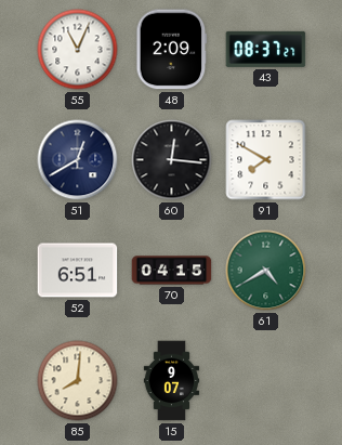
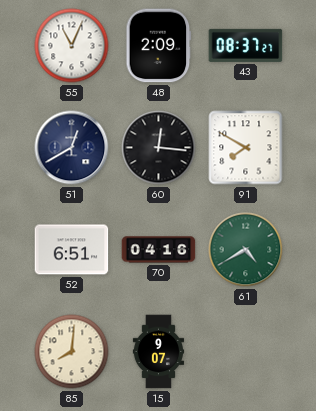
70: 04:15 -> 04:16 (159, 250)
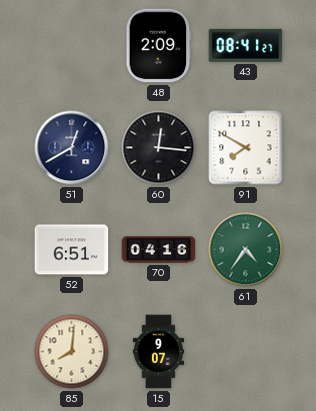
55: 11:04 -> none (72, 46)
43: 08:37 -> 08:41 (246, 45)
61: 4:40 -> 4:36 (246, 250)
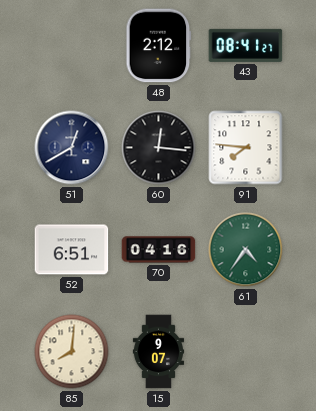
48: 2:09 -> 2:12 (159, 46)
91: 7:50 -> 7:46 (246, 148)
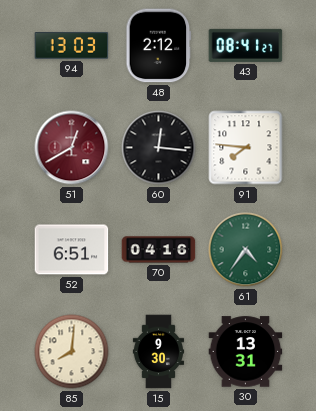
94: none -> 13:03 (72, 46)
51 dial: navy -> burgundy (72, 148)
15: 9:07 -> 9:30 (159, 352)
30: none -> 13:31 (246, 352)
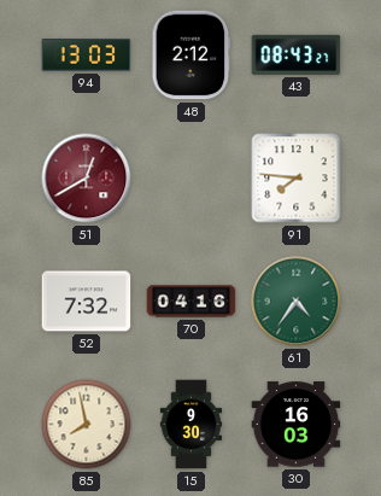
43: 08:41 -> 08:43 (297, 54)
60: 12:16 -> none (159, 148)
52: 6:51 -> 7:32 (87, 302)
85: 8:01 -> 7:58 (87, 425)
30: 13:31 -> 16:03 (297, 425)
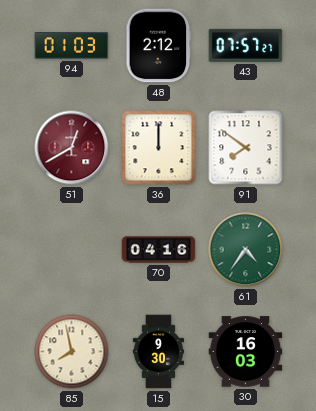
94: 13:03 -> 01:03 (72, 46)
43: 08:43 -> 07:57 (246, 45)
36: none -> 12:00 (159, 148)
91: 7:46 -> 7:51 (246, 148)
52: 7:32 -> none (87, 302)
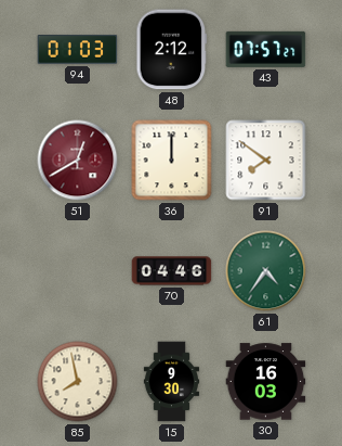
70: 04:16 -> 04:46 (172, 271)
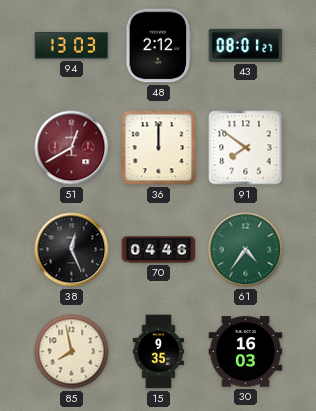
94: 01:03 -> 13:03 (72, 46)
43: 07:57 -> 08:01 (246, 45)
38: none -> 12:26 (72, 250)
15: 9:30 -> 9:35 (159, 352)
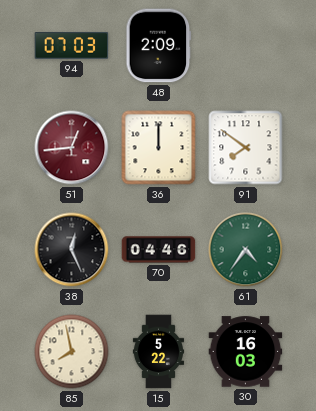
94: 13:03 -> 07:03 (72, 46)
48: 2:12 -> 2:09 (159, 46)
43: 08:01 -> none (246, 45)
51: 12:40 -> 12:44 (72, 148)
15: 9:35 -> 5:22 (159, 352)
